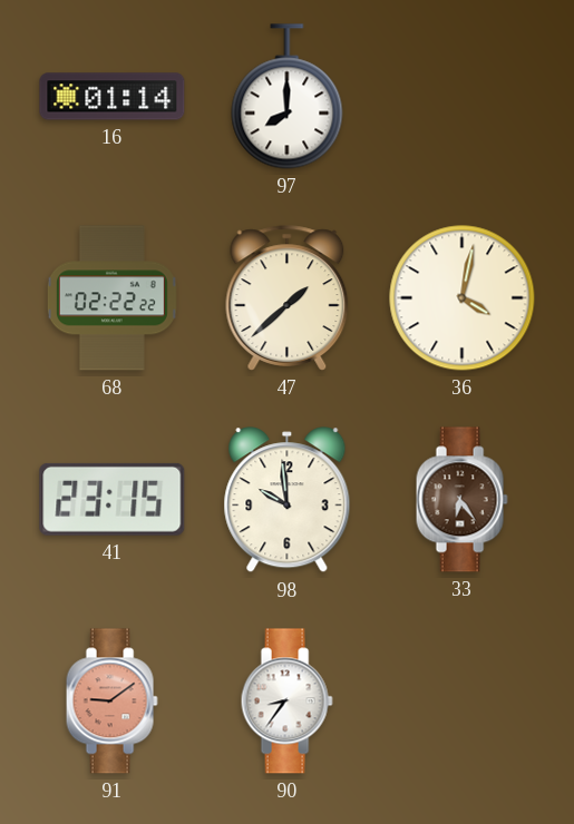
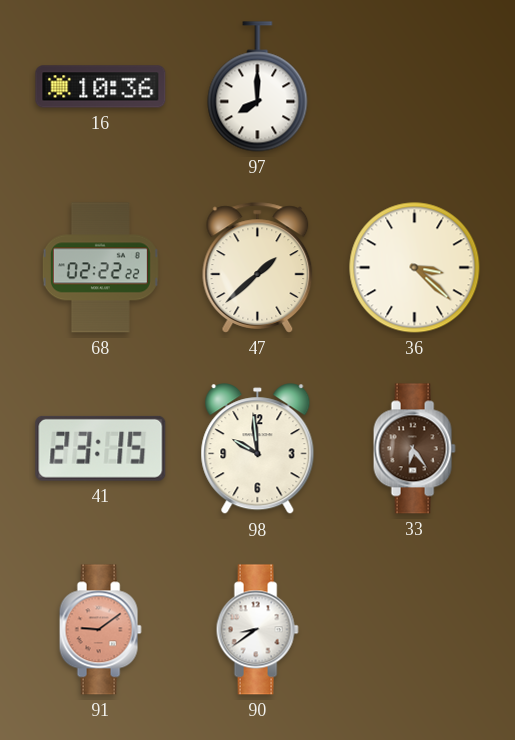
16: 01:14 -> 10:36 (101, 87)
36: 4:02 -> 3:22 (415, 268)
90: 8:36 -> 8:39 (257, 630)
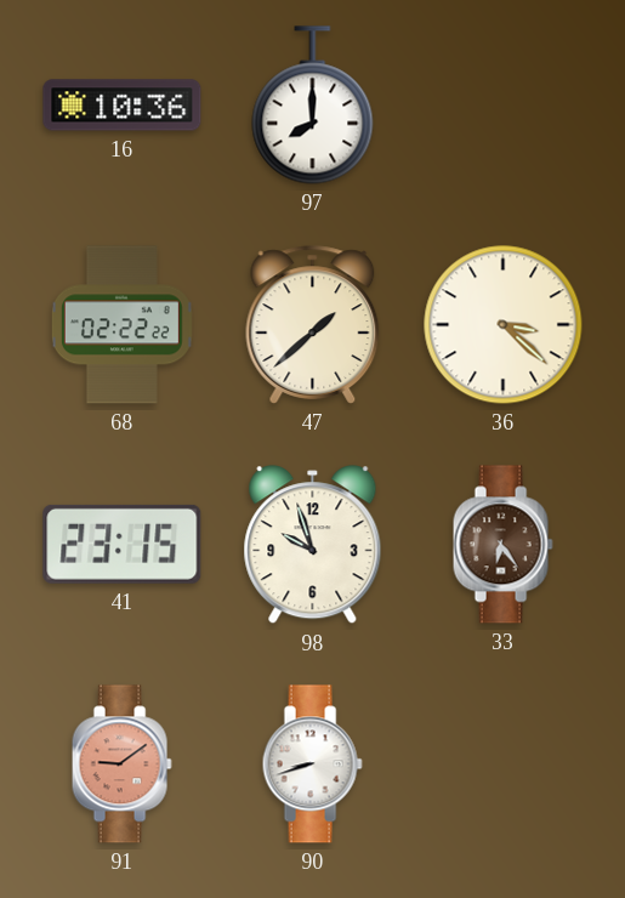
98: 9:59 -> 9:57 (313, 545)
90: 8:39 -> 8:42 (312, 765)
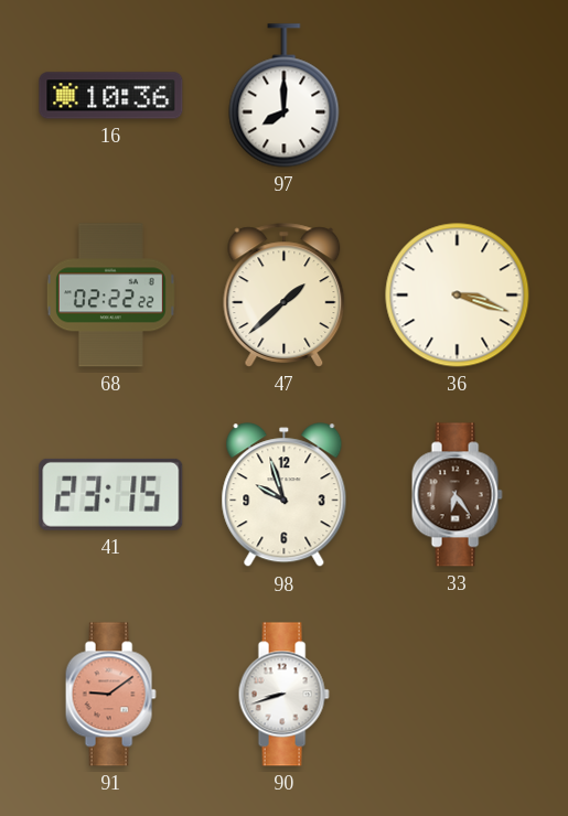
36: 3:22 -> 3:18 (458, 296)
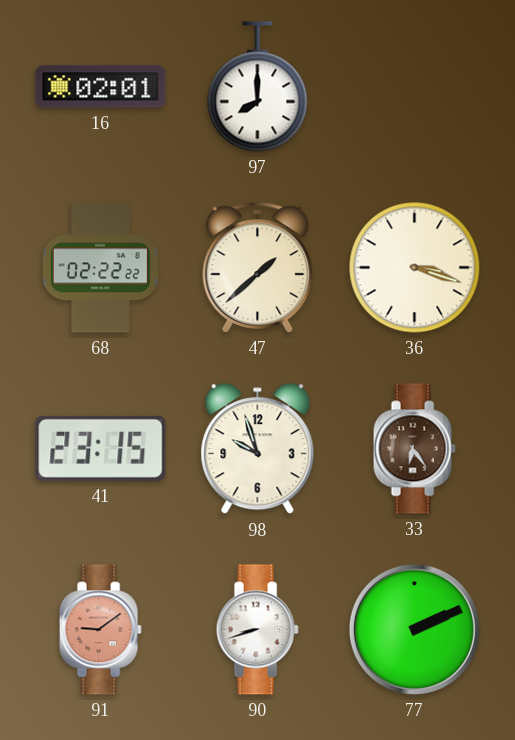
16: 10:36 -> 02:01 (101, 87)
77: none -> 2:11 (414, 629)
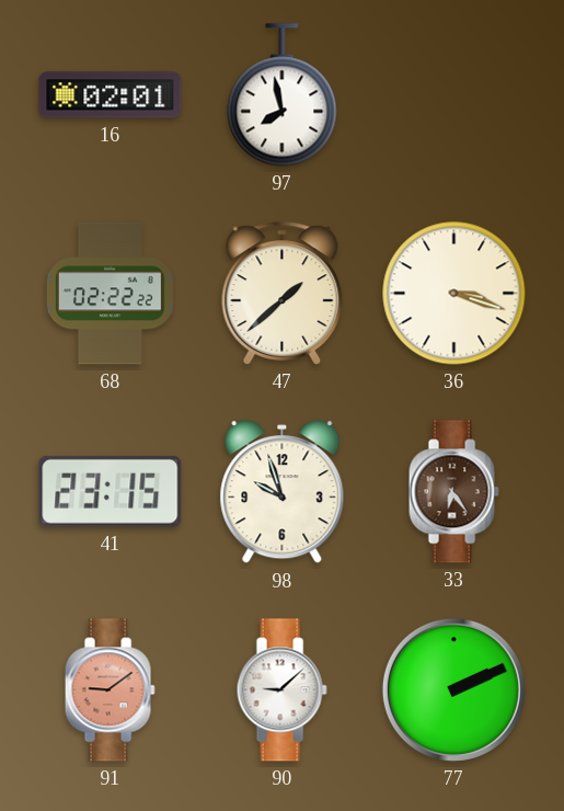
97: 8:00 -> 7:58 (283, 95)
90: 8:42 -> 9:08 (281, 690)
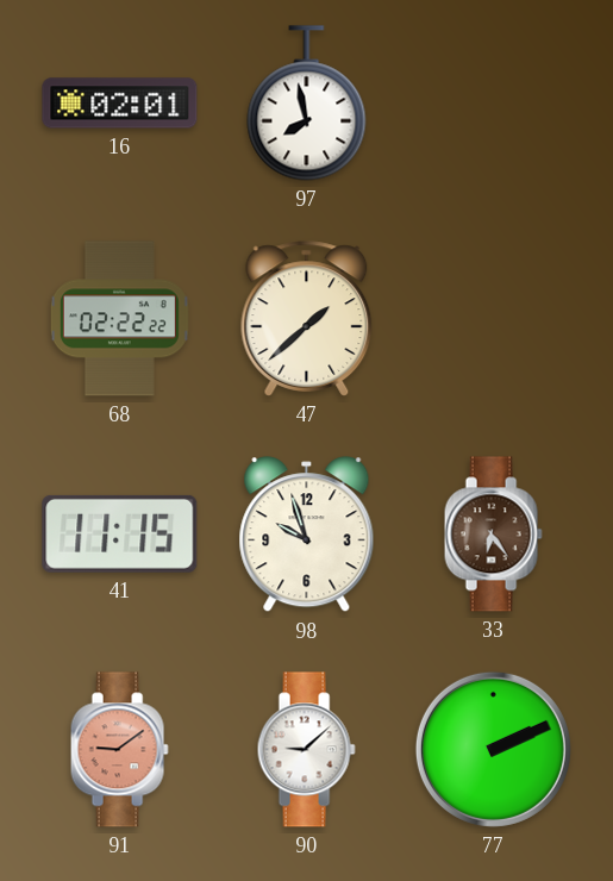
36: 3:18 -> none (454, 294)
41: 23:15 -> 11:15 (120, 533)
